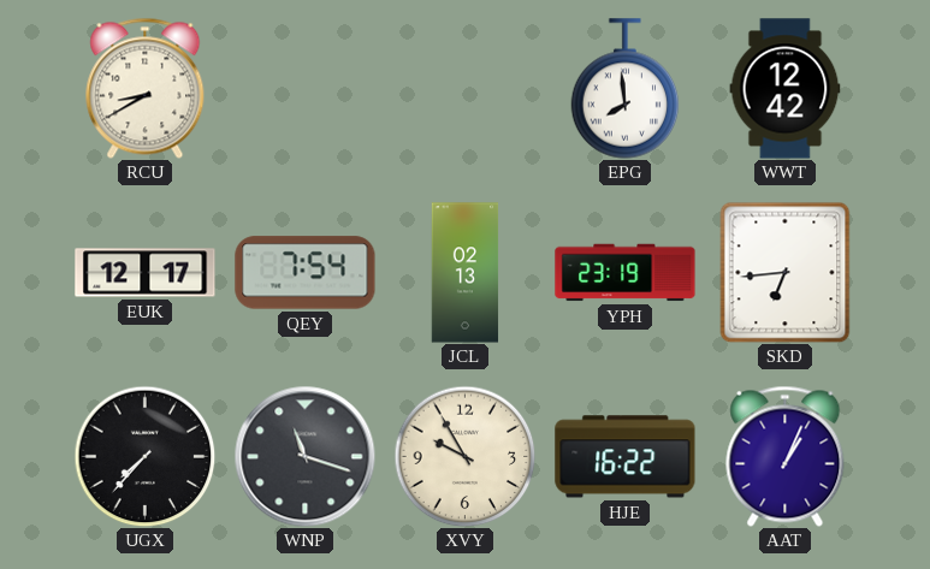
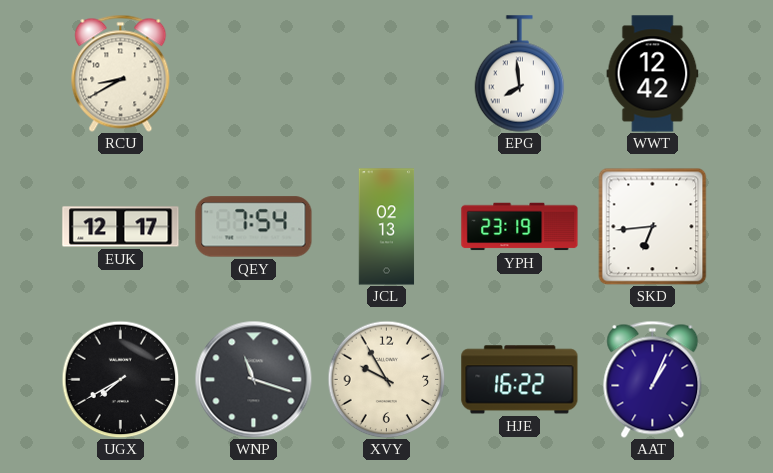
UGX: 7:37 -> 7:40 (120, 379)
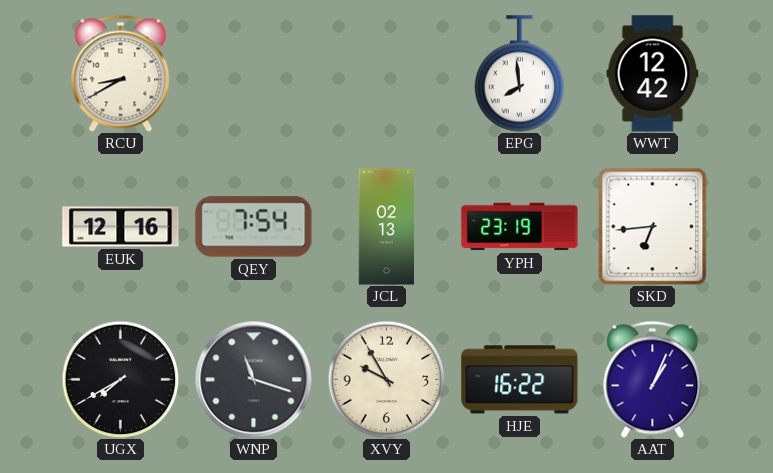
EUK: 12:17 -> 12:16 (121, 227)
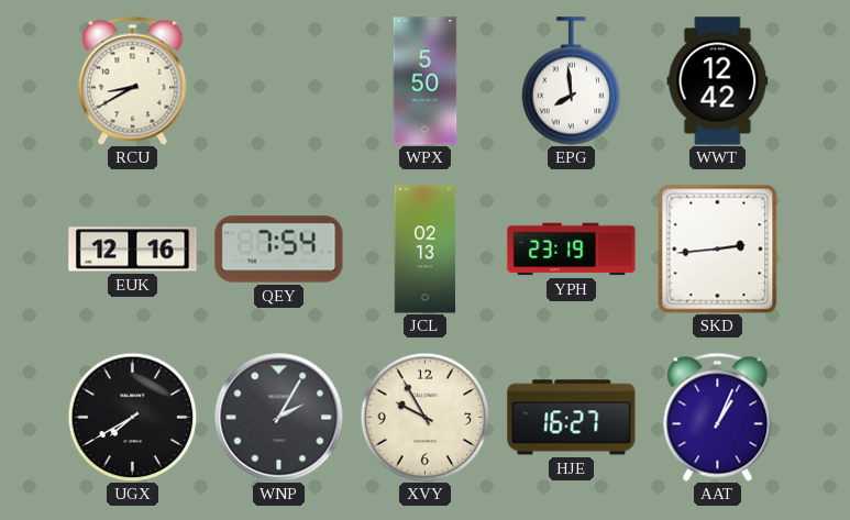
WPX: none -> 5:50 (426, 81)
SKD: 6:44 -> 2:44 (718, 248)
WNP: 11:18 -> 2:05 (278, 417)
HJE: 16:22 -> 16:27 (572, 418)
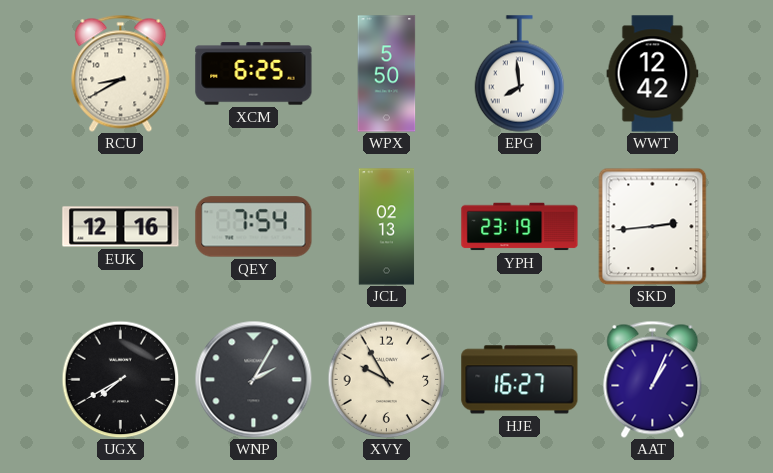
XCM: none -> 6:25 (254, 74)
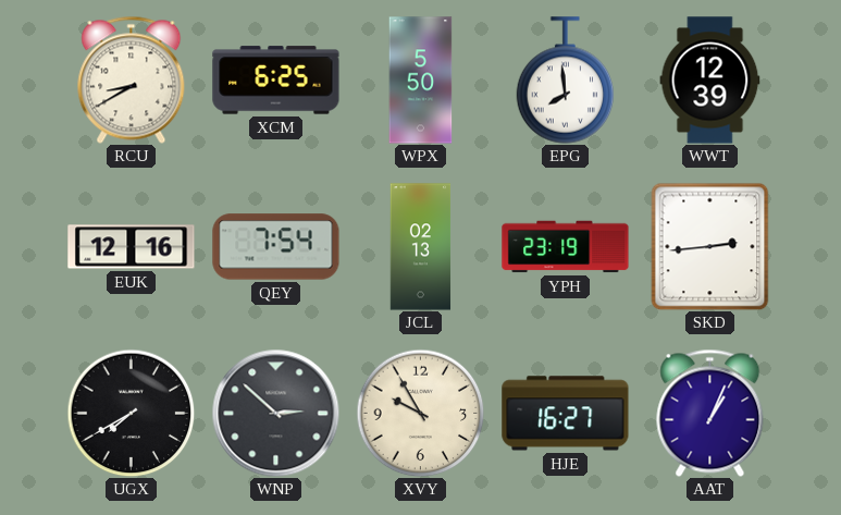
WWT: 12:42 -> 12:39 (710, 81)
WNP: 2:05 -> 2:52 (275, 413)
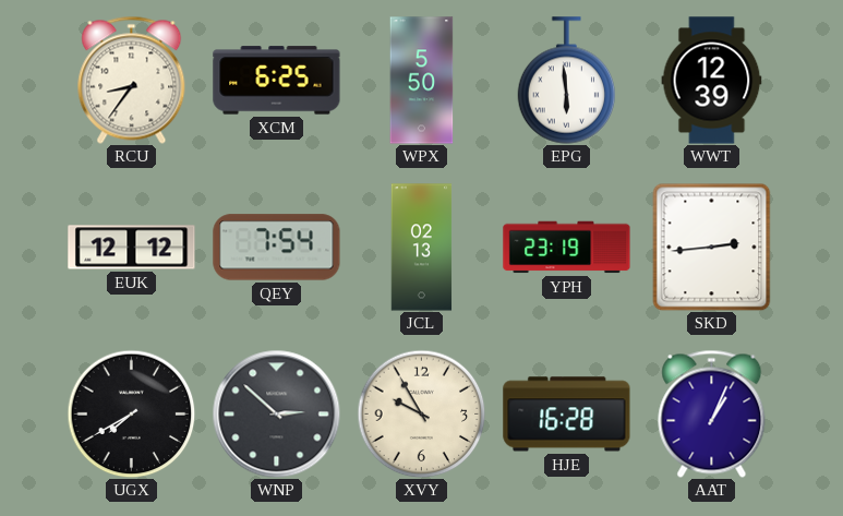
RCU: 8:40 -> 8:36 (132, 80)
EPG: 7:59 -> 5:59 (567, 81)
EUK: 12:16 -> 12:12 (132, 248)
HJE: 16:27 -> 16:28 (567, 415)
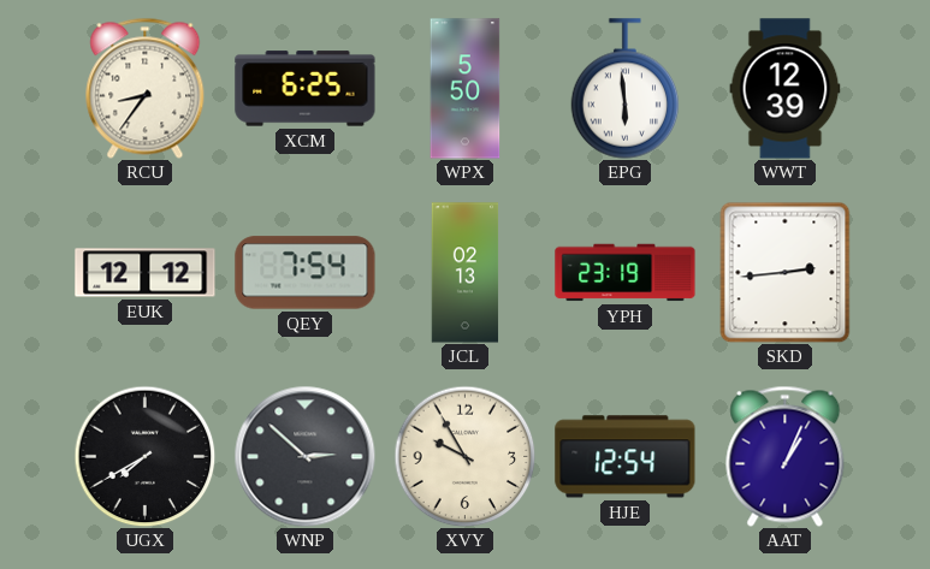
HJE: 16:28 -> 12:54 (626, 457)
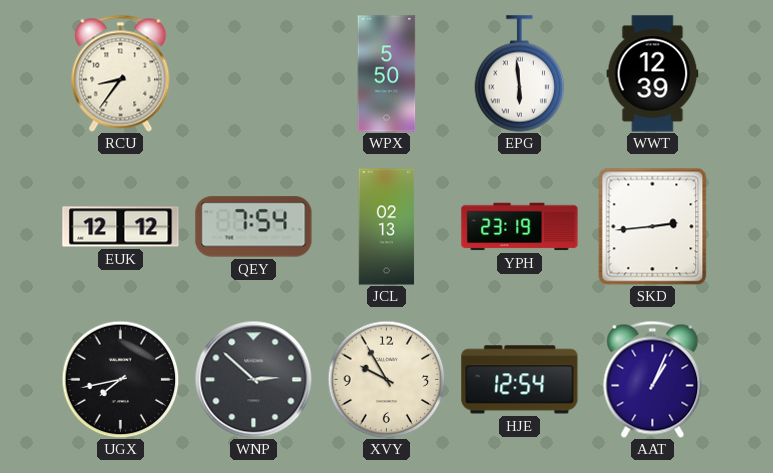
XCM: 6:25 -> none (306, 89)
UGX: 7:40 -> 7:43 (120, 379)
